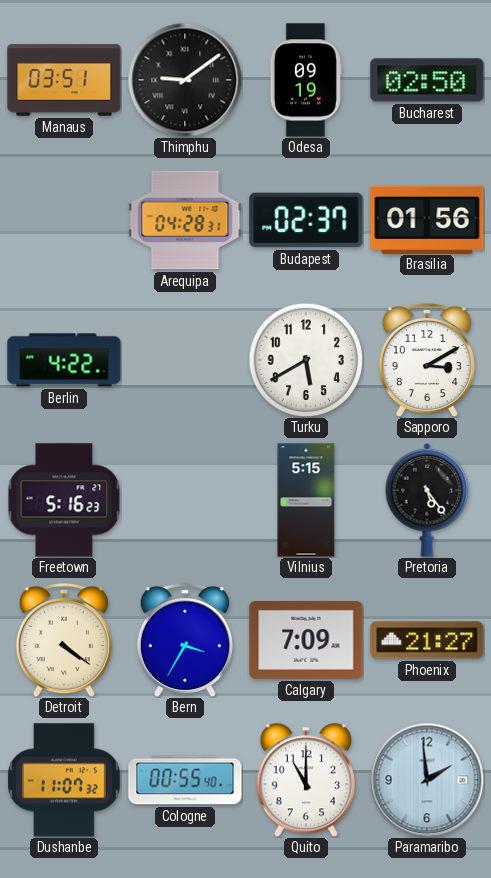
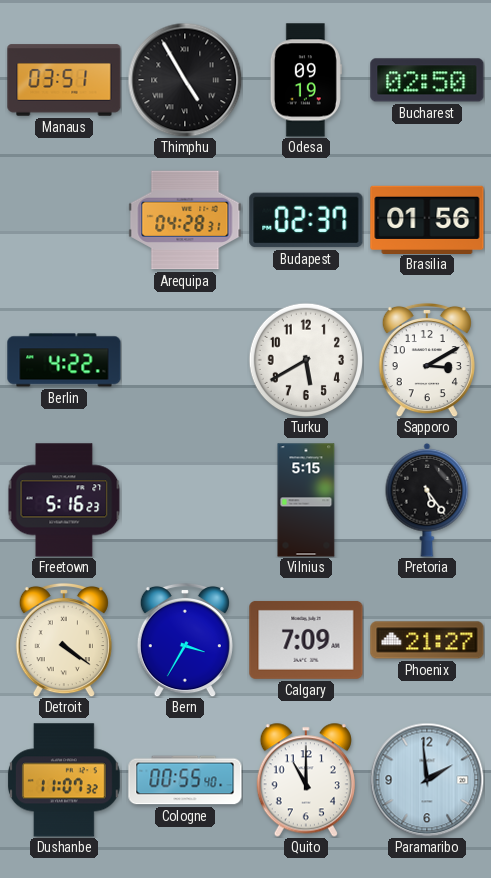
Thimphu: 9:09 -> 4:55 (185, 80)
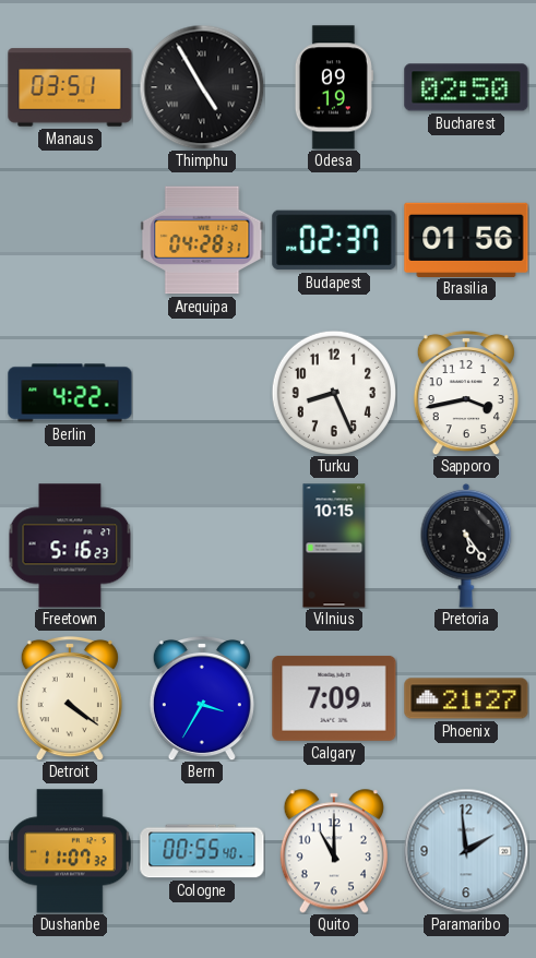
Turku: 5:40 -> 8:26 (333, 392)
Sapporo: 3:10 -> 3:43 (466, 393)
Vilnius: 5:15 -> 10:15 (334, 546)
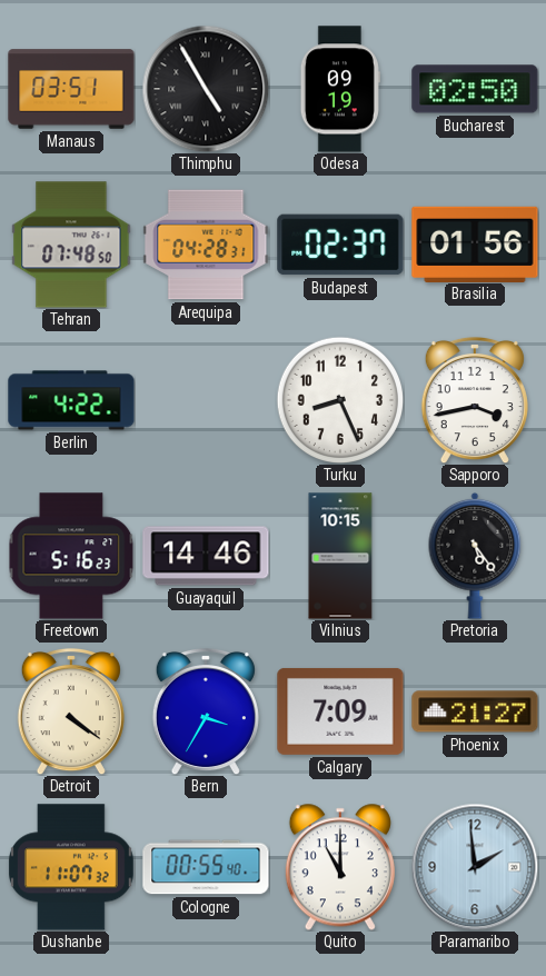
Tehran: none -> 07:48 (71, 245)
Guayaquil: none -> 14:46 (206, 556)
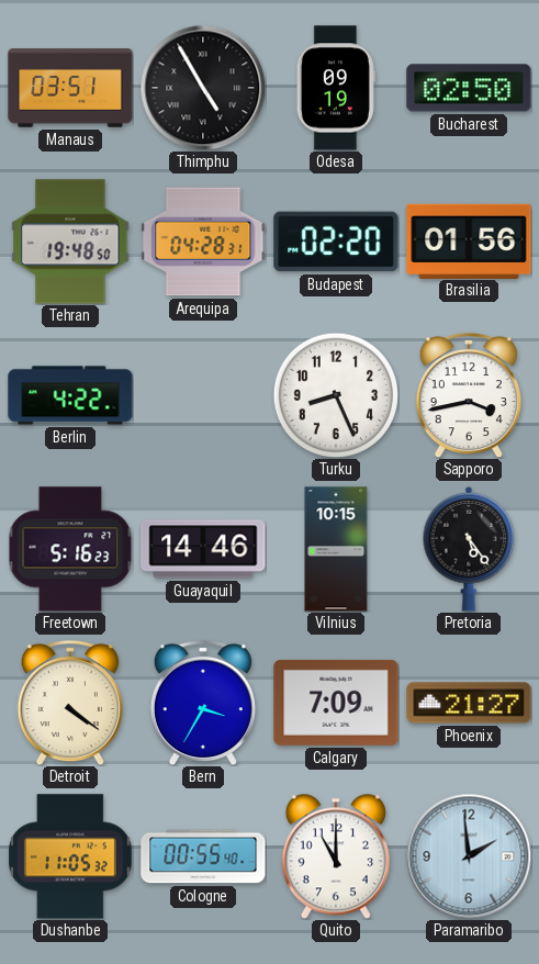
Tehran: 07:48 -> 19:48 (70, 242)
Budapest: 02:37 -> 02:20 (336, 242)
Dushanbe: 11:07 -> 11:05 (70, 856)
